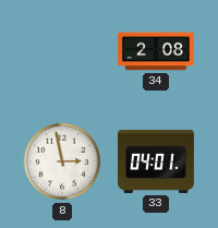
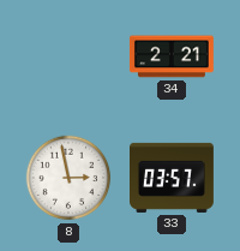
34: 2:08 -> 2:21 (172, 56)
33: 04:01 -> 03:57 (173, 178)
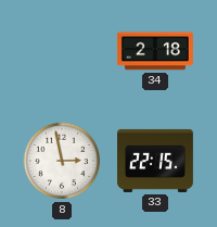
34: 2:21 -> 2:18 (155, 51)
33: 03:57 -> 22:15 (156, 161)
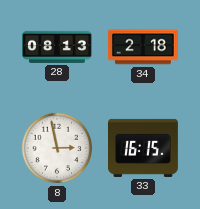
28: none -> 08:13 (58, 47)
33: 22:15 -> 16:15 (144, 148)
